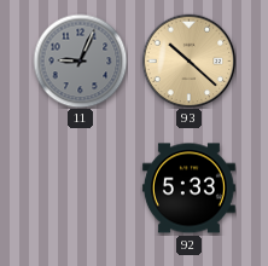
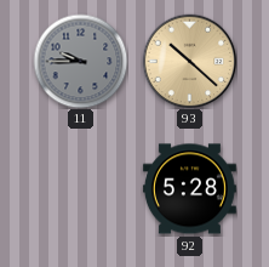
11: 9:04 -> 9:45 (80, 61)
92: 5:33 -> 5:28 (189, 189)
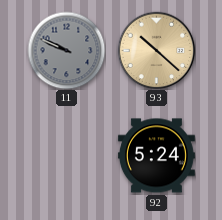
11: 9:45 -> 9:49 (66, 50)
92: 5:28 -> 5:24 (156, 156)
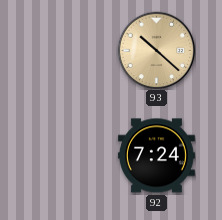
11: 9:49 -> none (66, 50)
92: 5:24 -> 7:24 (156, 156)
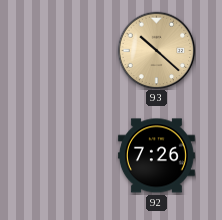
92: 7:24 -> 7:26 (156, 156)
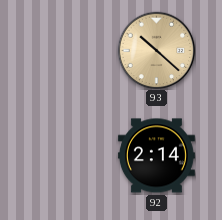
92: 7:26 -> 2:14 (156, 156)
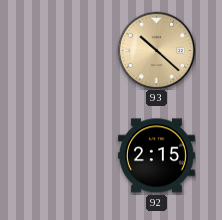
92: 2:14 -> 2:15 (156, 156)
